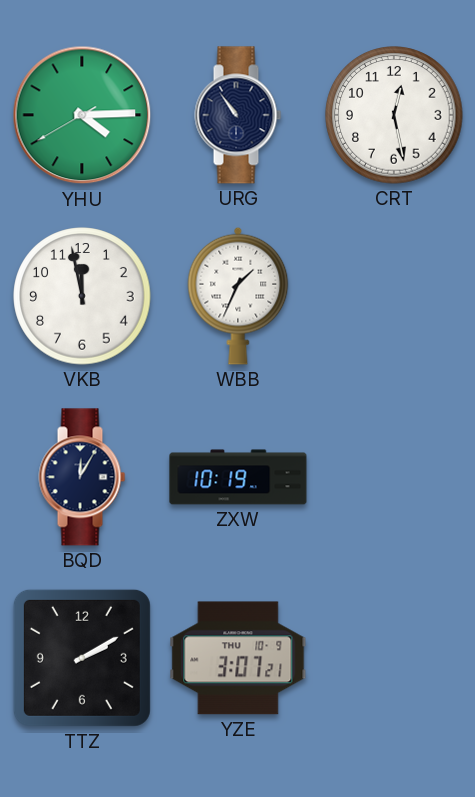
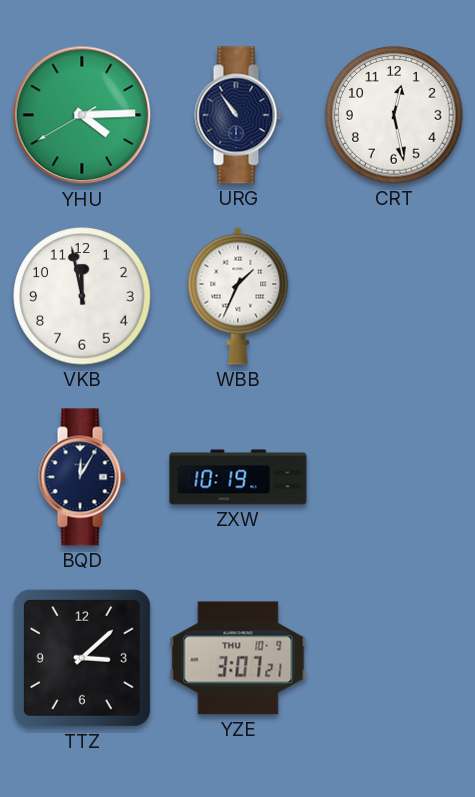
TTZ: 2:10 -> 3:08 (82, 658)
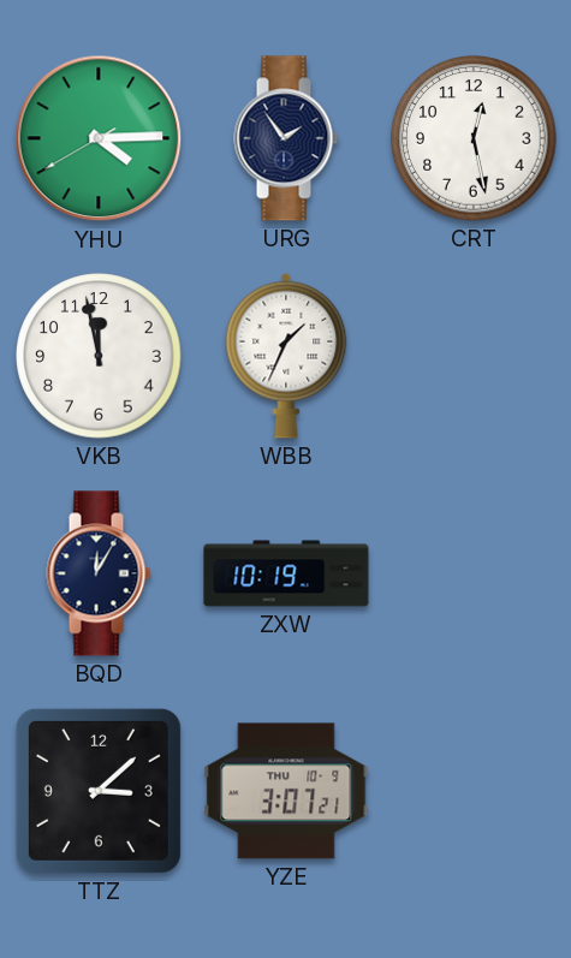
URG: 10:54 -> 1:54 (286, 138)
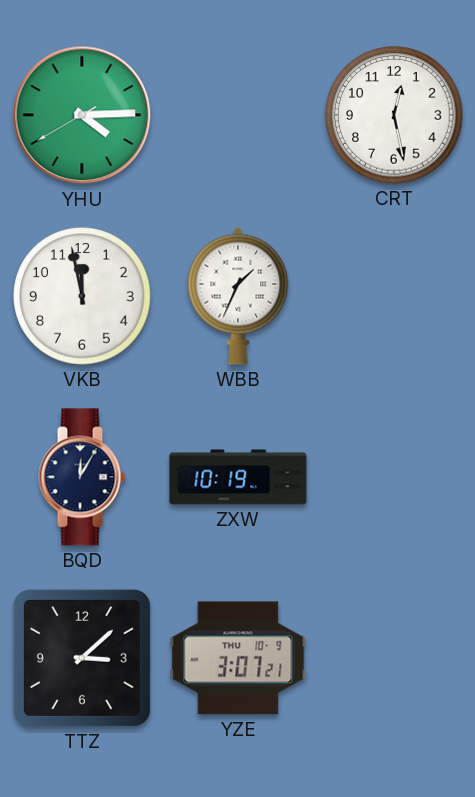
URG: 1:54 -> none (286, 138)
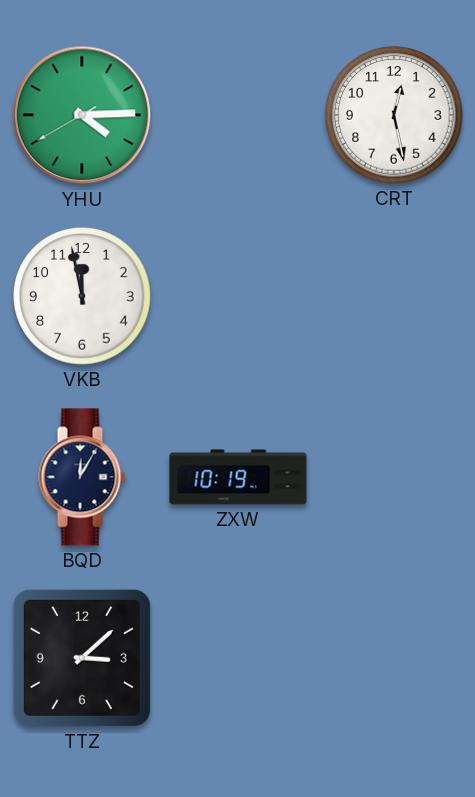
WBB: 1:34 -> none (238, 296)
YZE: 3:07 -> none (238, 658)
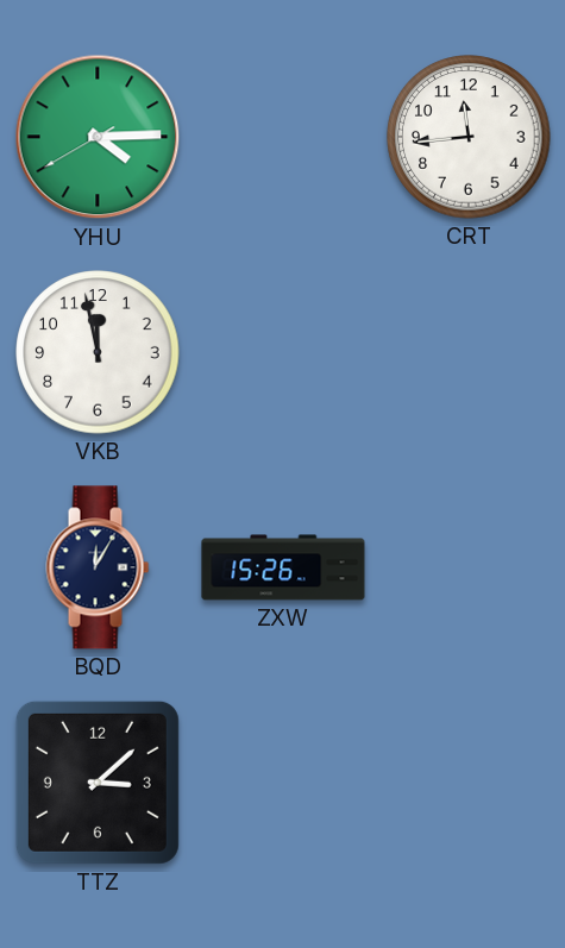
CRT: 12:28 -> 11:44 (469, 137)
ZXW: 10:19 -> 15:26 (283, 567)
